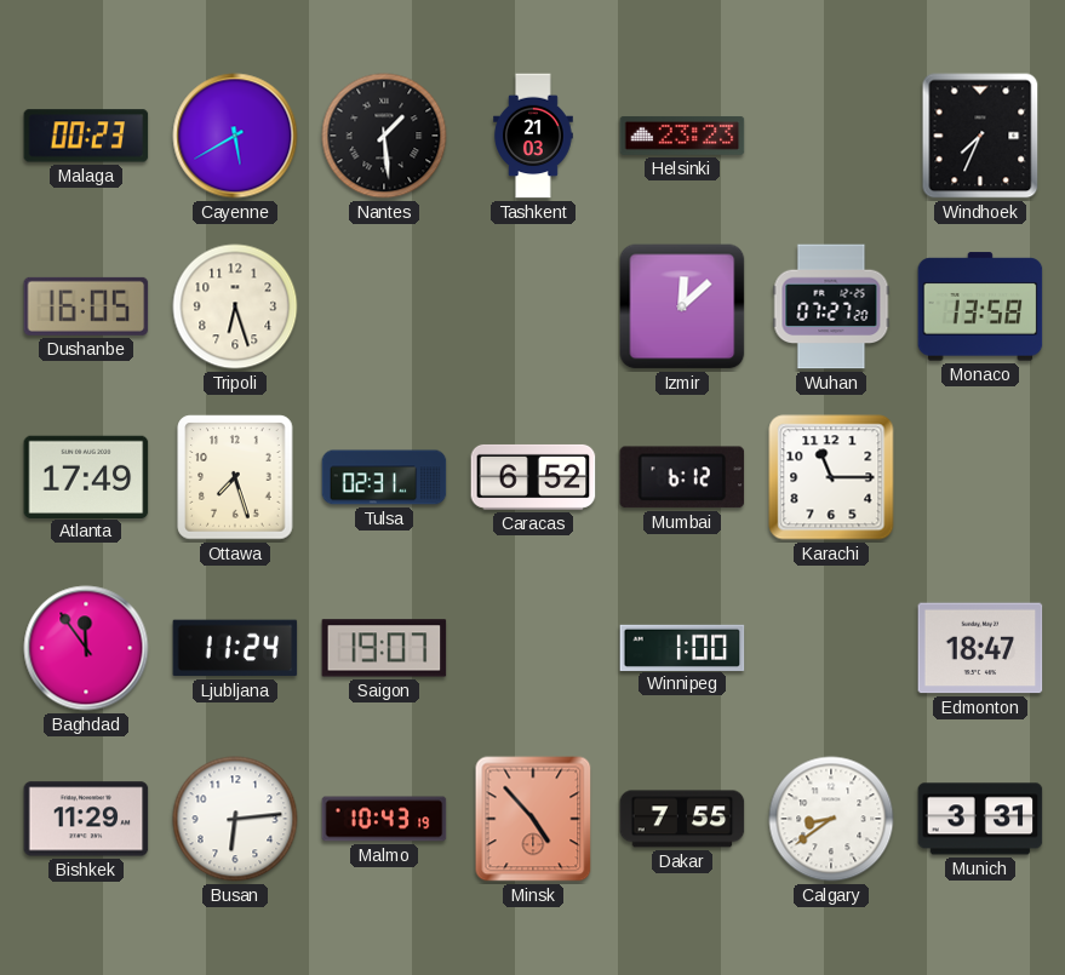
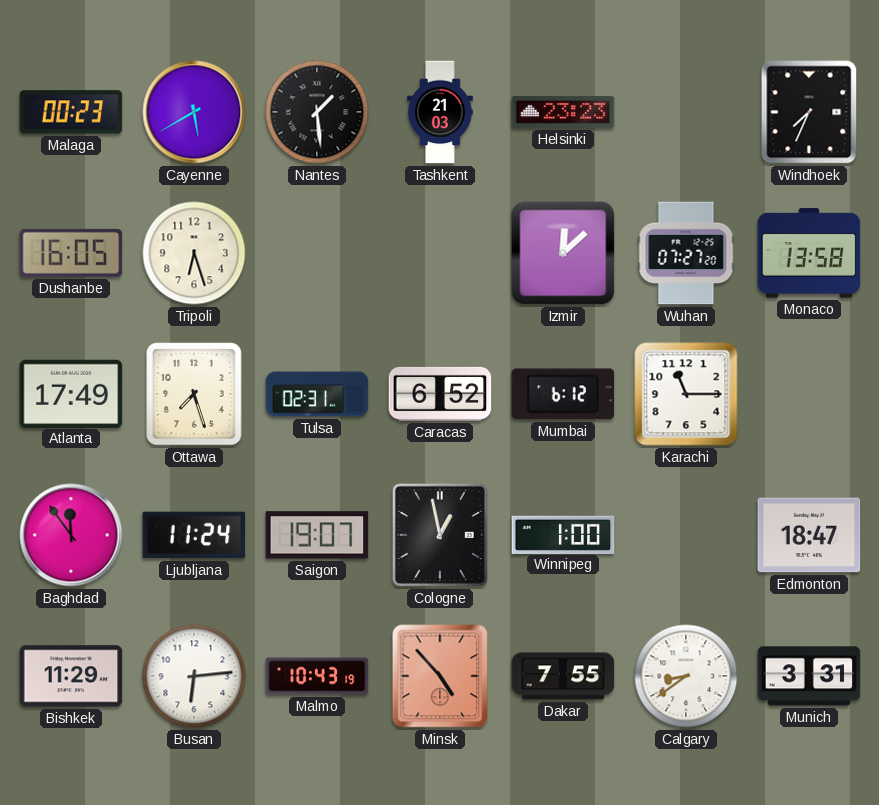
Cologne: none -> 12:58 (440, 535)
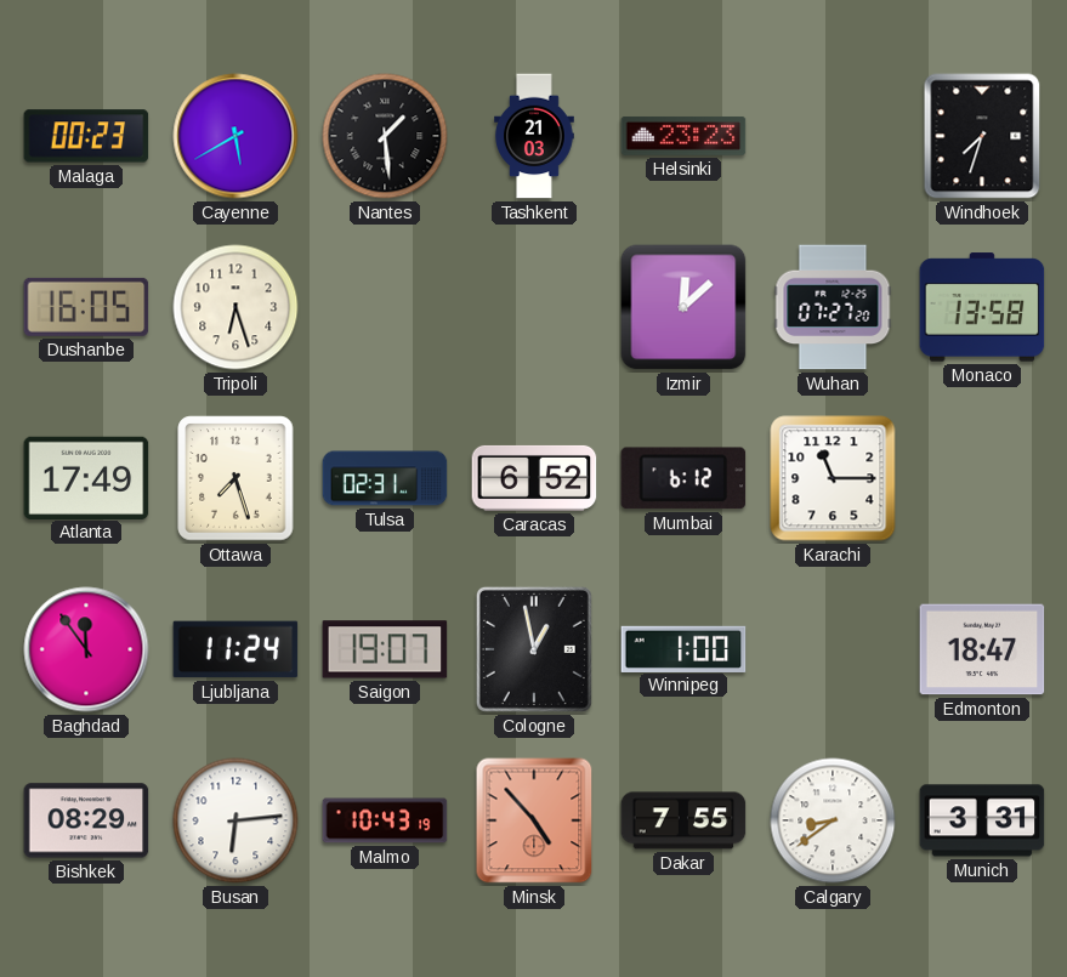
Windhoek: 7:34 -> 7:33 (982, 136)
Bishkek: 11:29 -> 08:29 (86, 820)
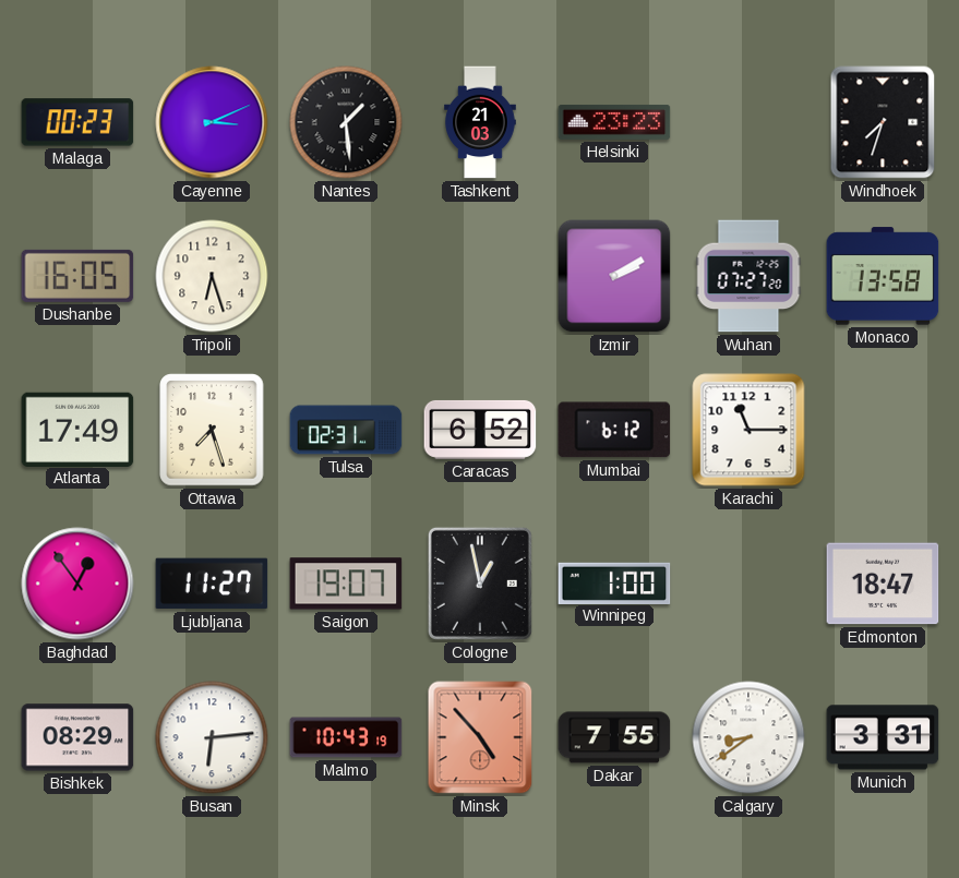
Cayenne: 5:40 -> 3:11 (212, 122)
Izmir: 12:08 -> 2:10 (614, 276)
Baghdad: 11:54 -> 12:54 (77, 584)
Ljubljana: 11:24 -> 11:27 (212, 584)
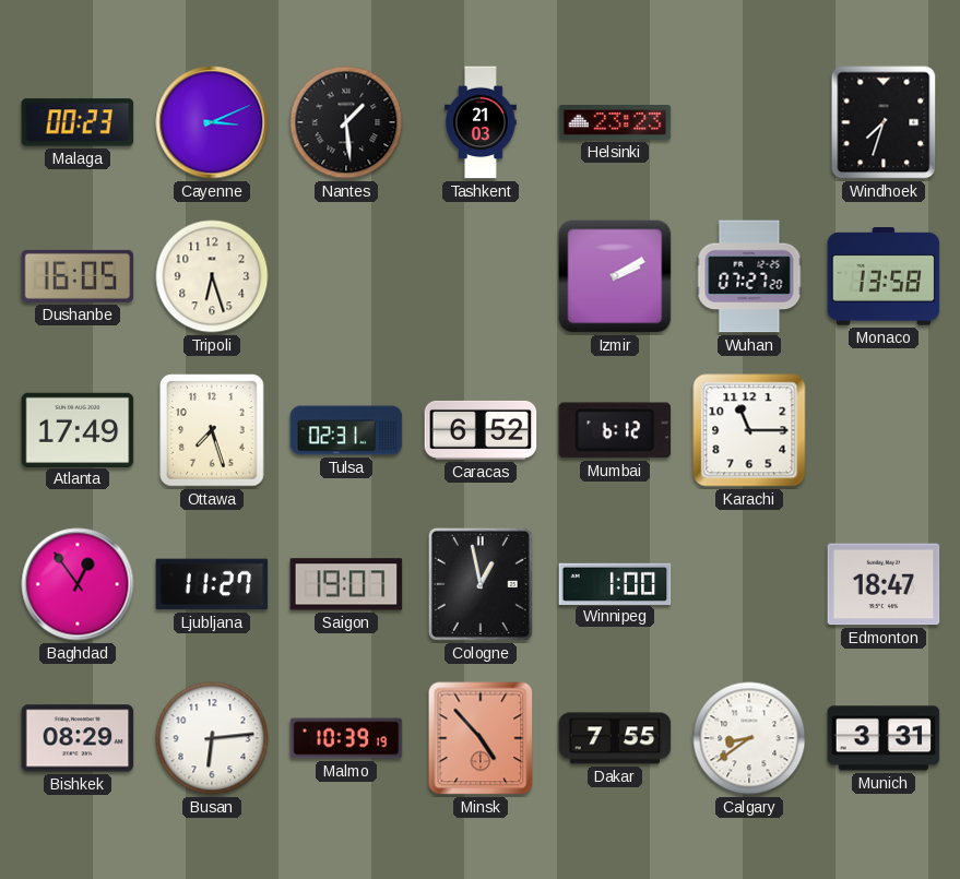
Malmo: 10:43 -> 10:39 (346, 738)
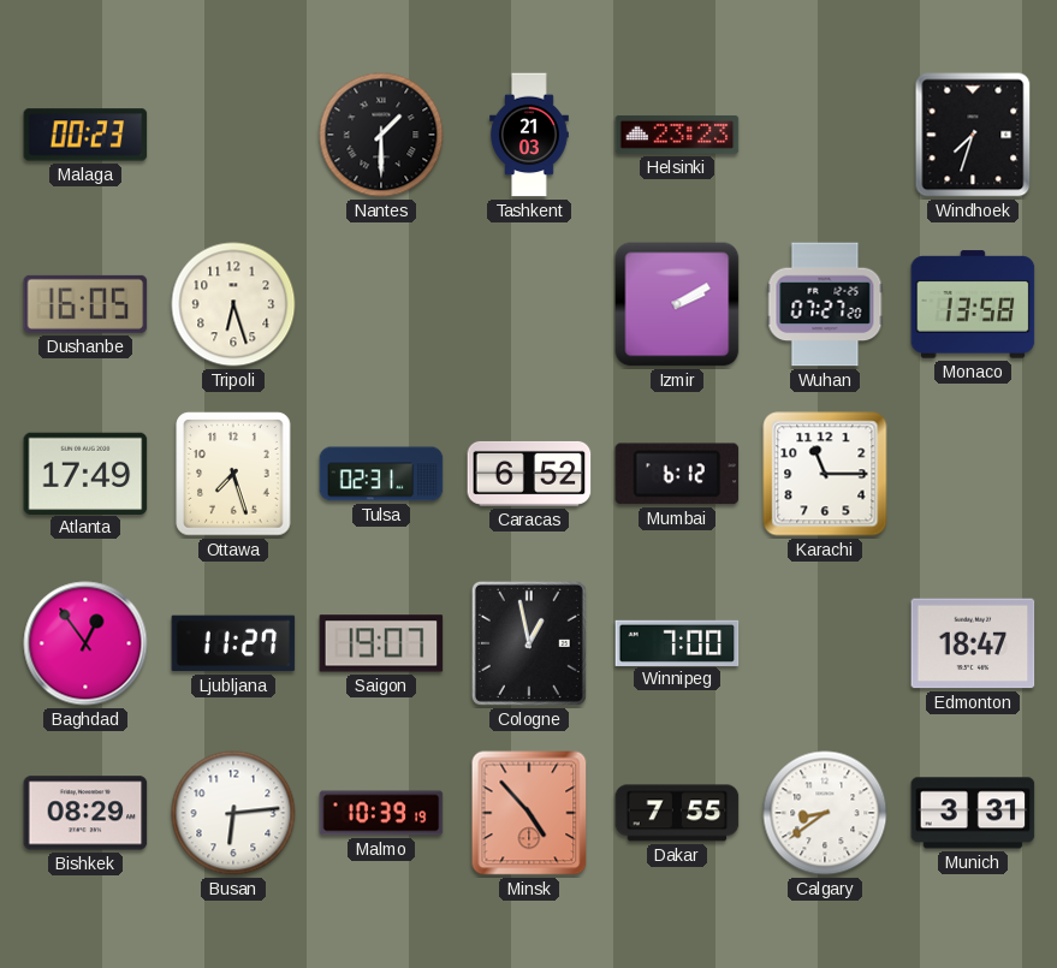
Cayenne: 3:11 -> none (212, 122)
Nantes: 1:29 -> 1:30 (381, 135)
Winnipeg: 1:00 -> 7:00 (677, 642)
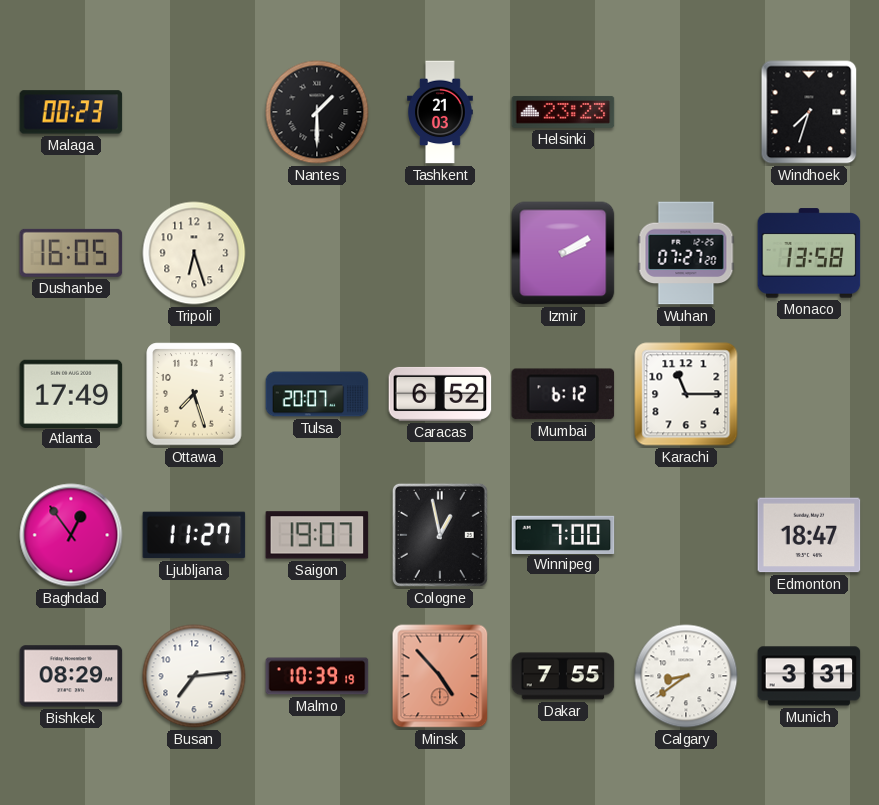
Tulsa: 02:31 -> 20:07 (317, 394)
Busan: 6:14 -> 7:14 (194, 676)
